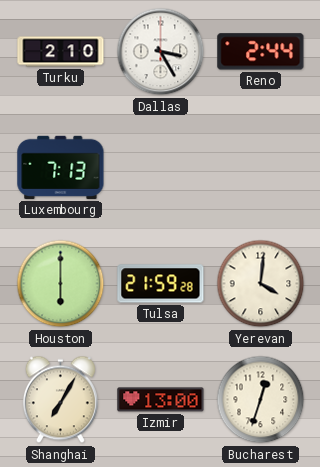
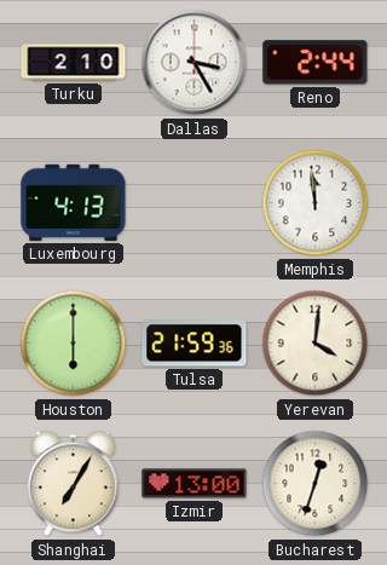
Luxembourg: 7:13 -> 4:13 (74, 202)
Memphis: none -> 11:59 (316, 203)
Tulsa: 21:59:28 -> 21:59:36 (195, 344)
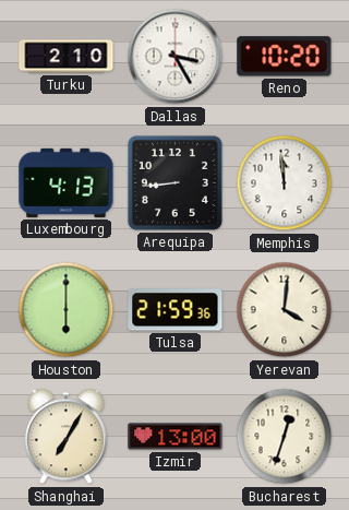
Reno: 2:44 -> 10:20 (285, 57)
Arequipa: none -> 8:44 (174, 182)
